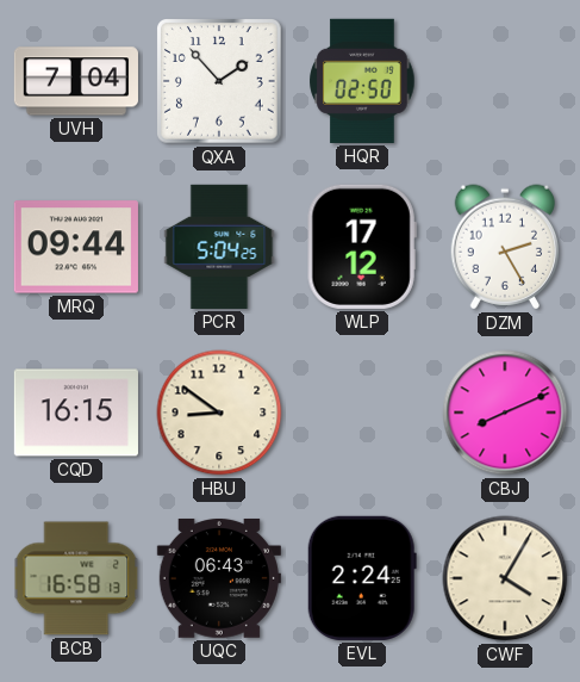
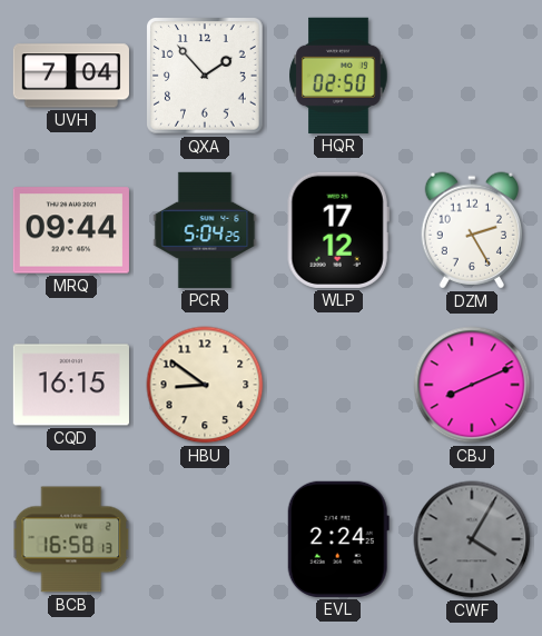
UQC: 06:43 -> none (219, 578)
CWF dial: cream -> grey (472, 539)
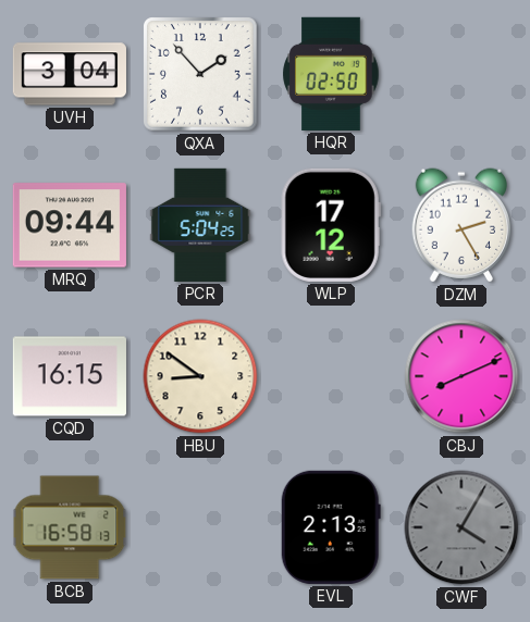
UVH: 7:04 -> 3:04 (70, 74)
EVL: 2:24 -> 2:13 (331, 527)
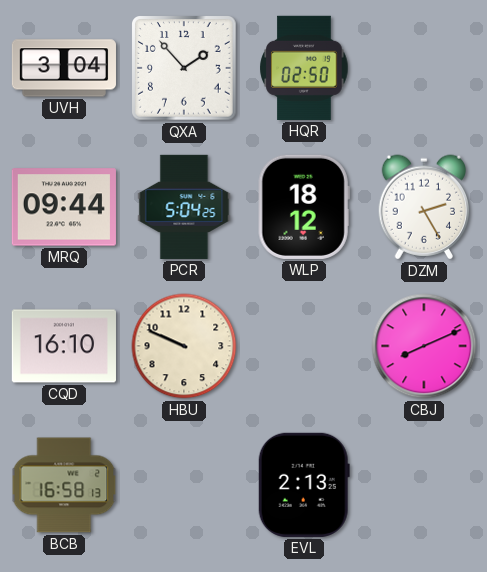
WLP: 17:12 -> 18:12 (304, 207)
CQD: 16:15 -> 16:10 (64, 346)
HBU: 8:51 -> 9:49 (184, 346)
CWF: 4:05 -> none (461, 527)
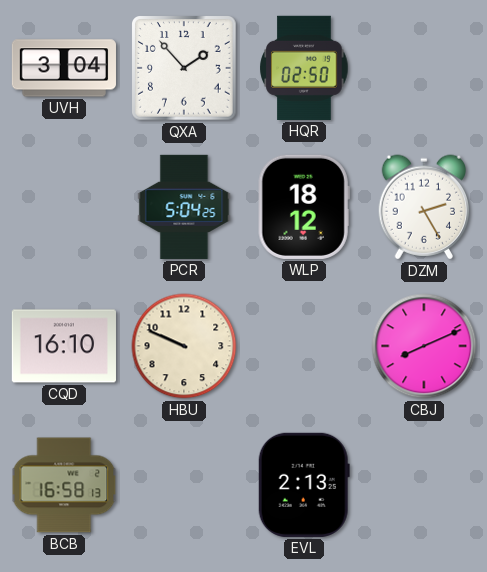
MRQ: 09:44 -> none (64, 207)
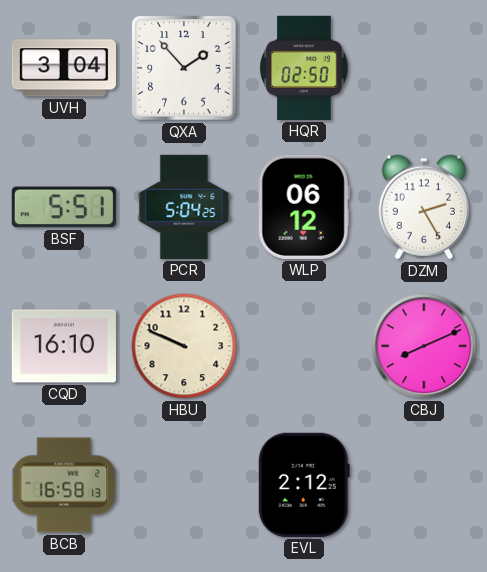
BSF: none -> 5:51 (64, 207)
WLP: 18:12 -> 06:12 (304, 207)
EVL: 2:13 -> 2:12 (304, 485)
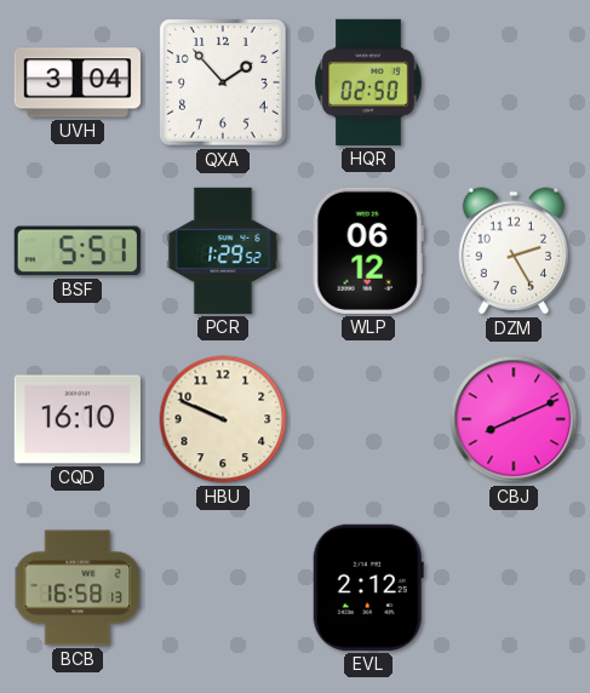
PCR: 5:04 -> 1:29 (223, 251)
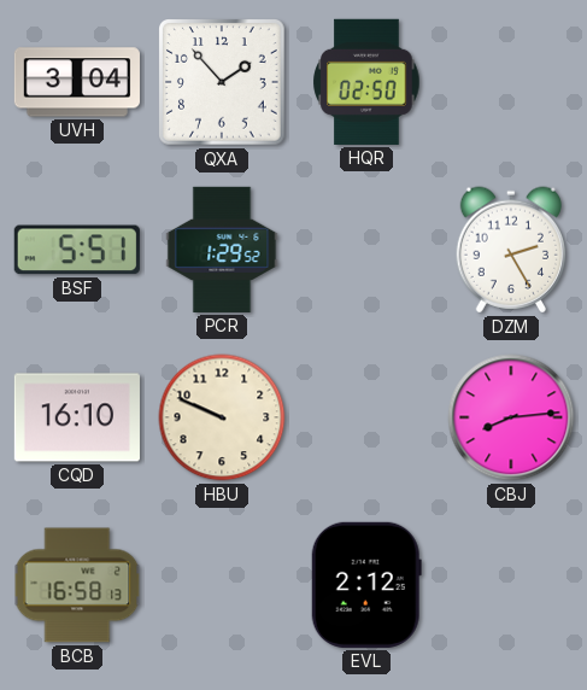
WLP: 06:12 -> none (368, 251)
CBJ: 8:11 -> 8:14 (511, 417)
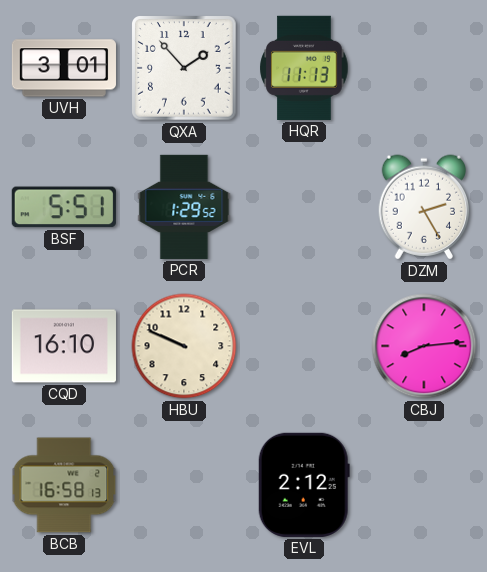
UVH: 3:04 -> 3:01 (64, 68)
HQR: 02:50 -> 11:13 (304, 68)
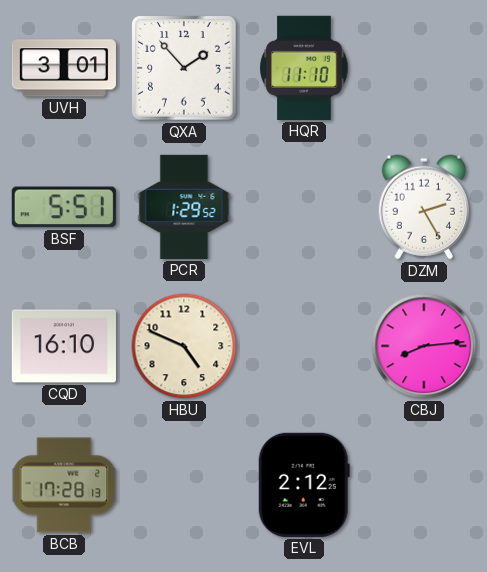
HQR: 11:13 -> 11:10 (304, 68)
HBU: 9:49 -> 4:49 (184, 346)
BCB: 16:58 -> 17:28 (64, 485)
